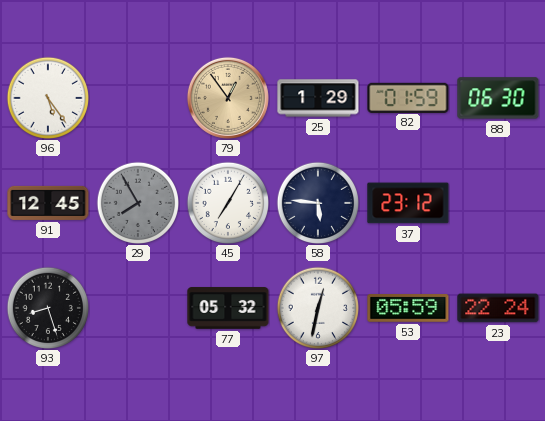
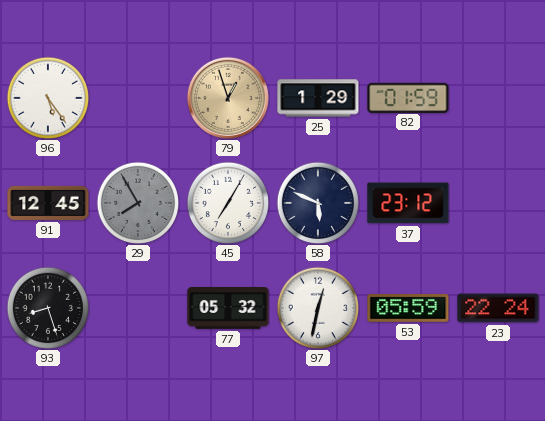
79: 12:54 -> 12:57 (228, 98)
88: 06:30 -> none (498, 98)
58: 5:46 -> 5:49 (317, 202)
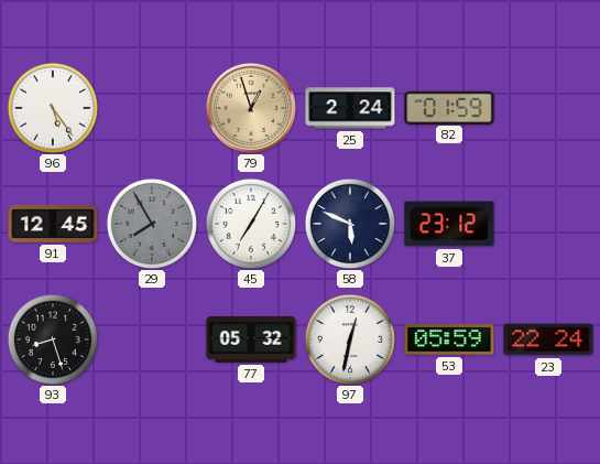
25: 1:29 -> 2:24 (350, 108)
